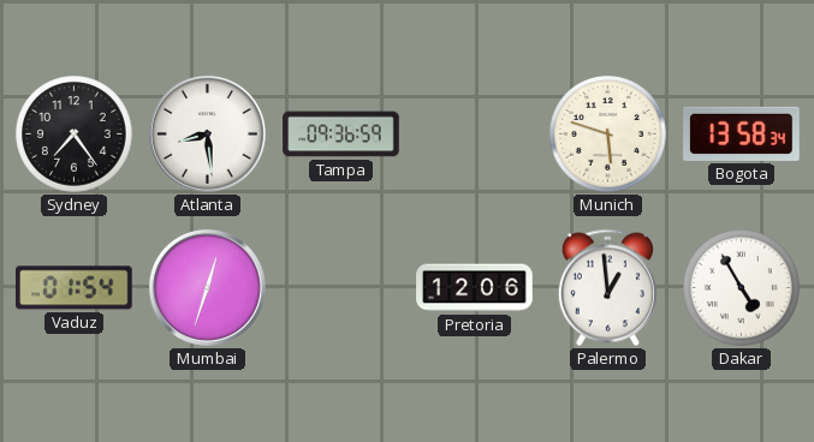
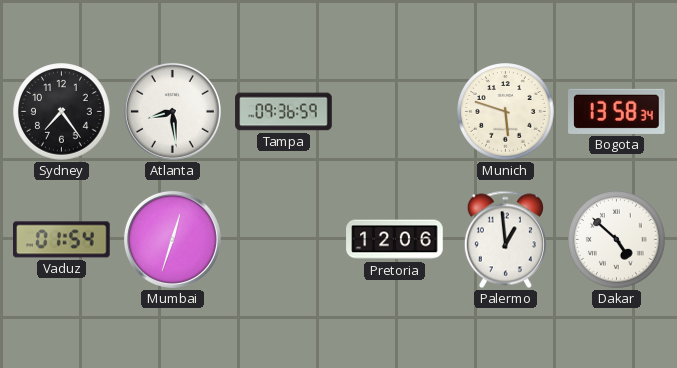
Dakar: 4:55 -> 4:52 (617, 240)
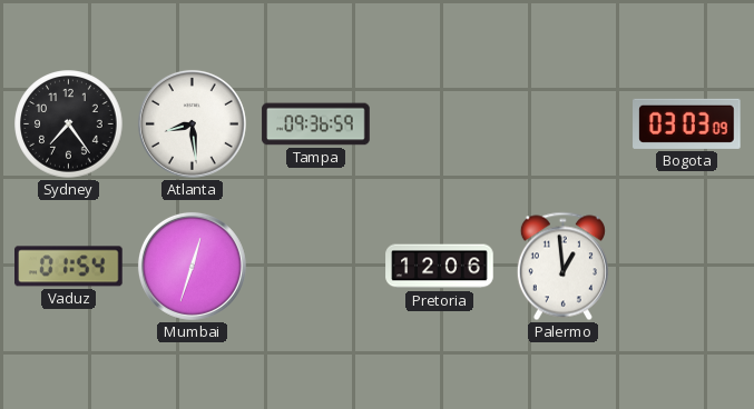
Munich: 5:48 -> none (506, 112)
Bogota: 13:58 -> 03:03 (687, 123)
Dakar: 4:52 -> none (617, 240)
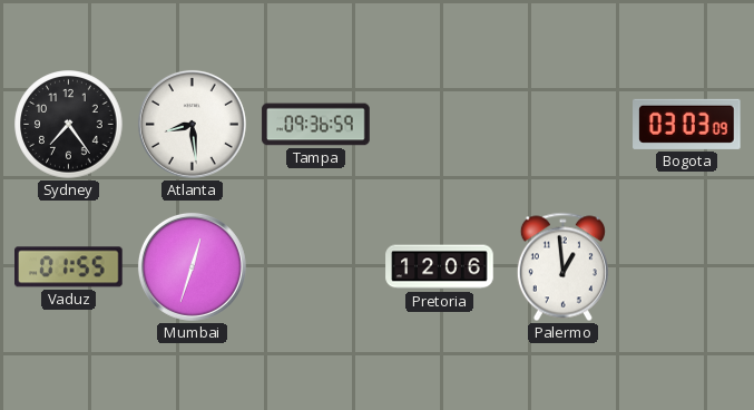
Vaduz: 01:54 -> 01:55 (69, 267)
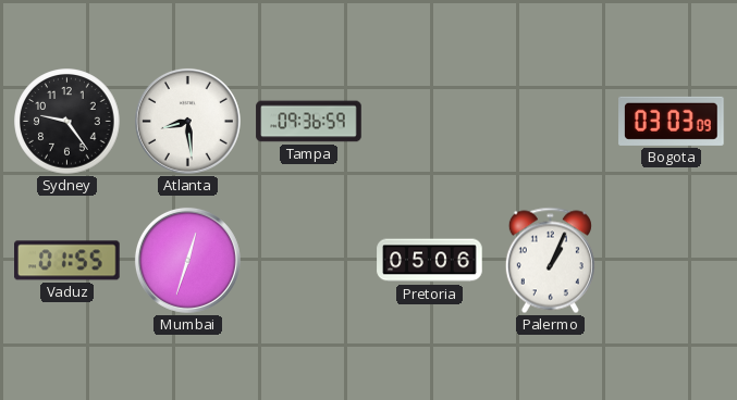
Sydney: 7:24 -> 9:24 (67, 122)
Pretoria: 12:06 -> 05:06 (430, 261)
Palermo: 12:59 -> 1:04 (550, 261)
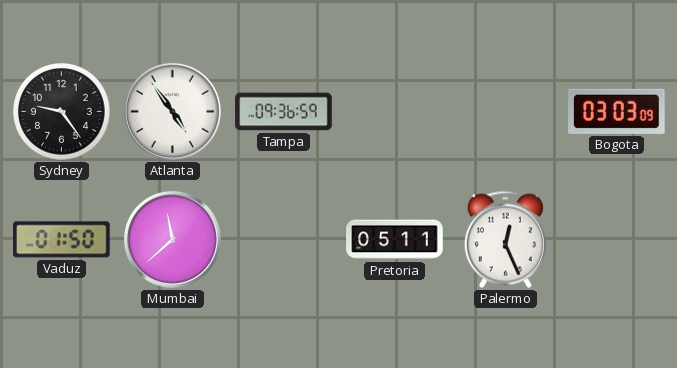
Atlanta: 8:29 -> 4:54 (172, 111)
Vaduz: 01:55 -> 01:50 (62, 240)
Mumbai: 12:33 -> 11:38 (172, 239)
Pretoria: 05:06 -> 05:11 (395, 240)
Palermo: 1:04 -> 12:26 (505, 240)
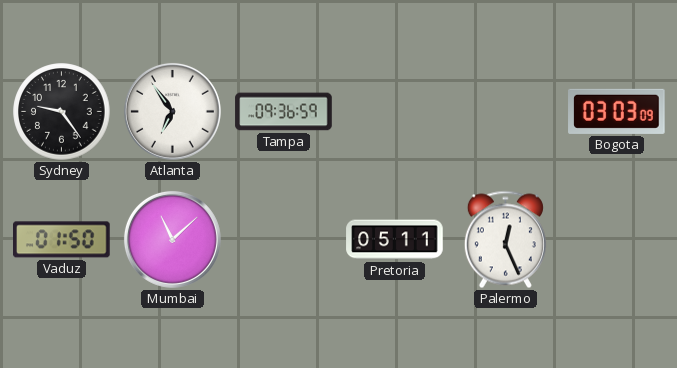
Atlanta: 4:54 -> 6:54 (172, 111)
Mumbai: 11:38 -> 11:08 (172, 239)
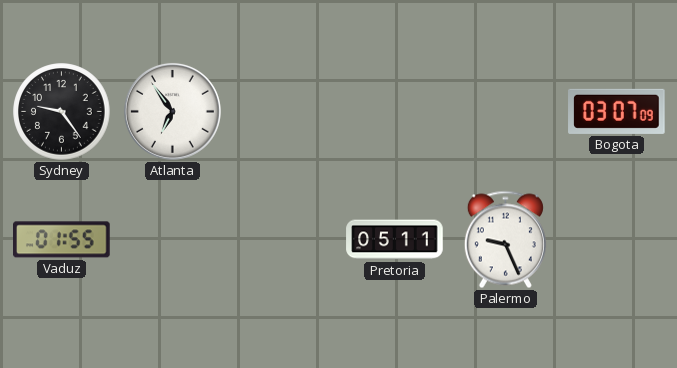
Tampa: 09:36 -> none (284, 112)
Bogota: 03:03 -> 03:07 (617, 111)
Vaduz: 01:50 -> 01:55 (62, 240)
Mumbai: 11:08 -> none (172, 239)
Palermo: 12:26 -> 9:26 (505, 240)
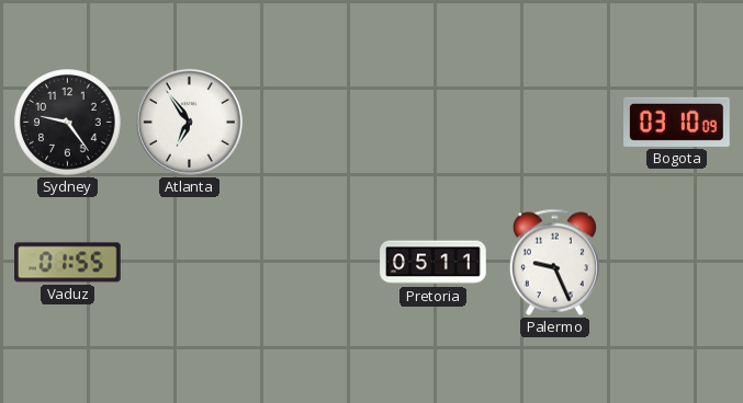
Bogota: 03:07 -> 03:10 (677, 122)
